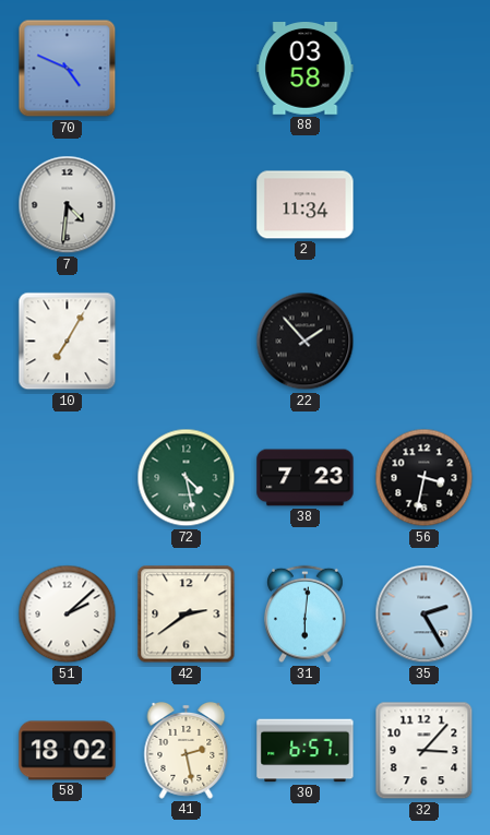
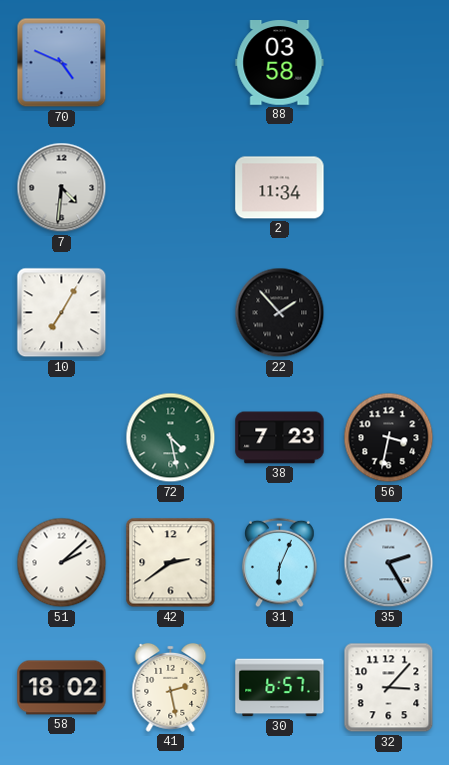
31: 6:01 -> 6:04 (280, 563)
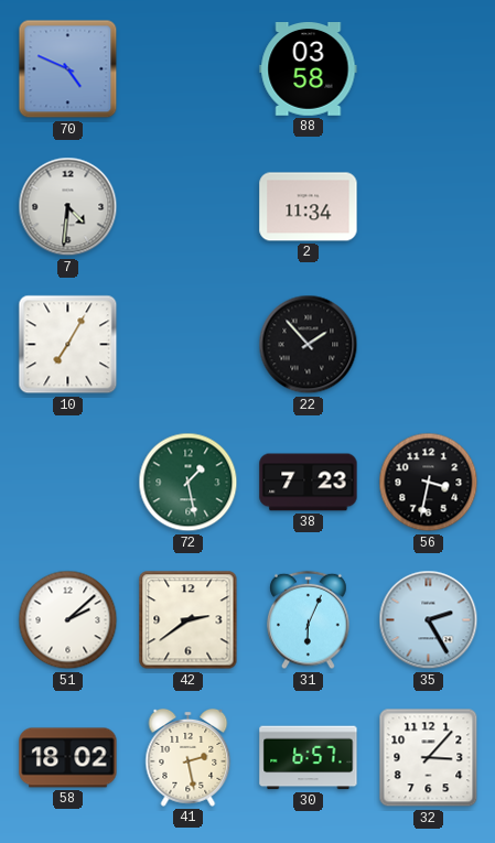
72: 4:28 -> 1:28 (189, 483)
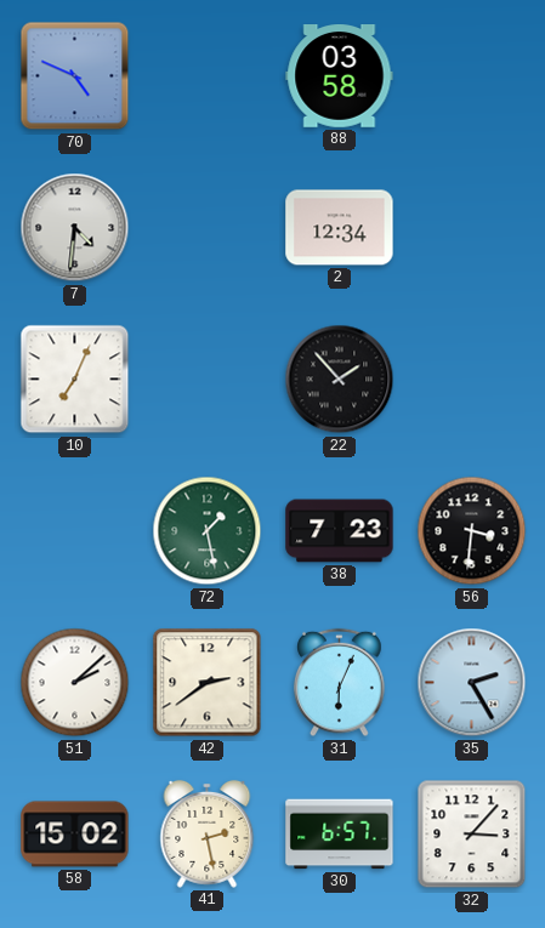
2: 11:34 -> 12:34 (340, 228)
10: 7:05 -> 7:04 (75, 380)
56: 3:32 -> 3:31 (472, 531)
58: 18:02 -> 15:02 (75, 835)
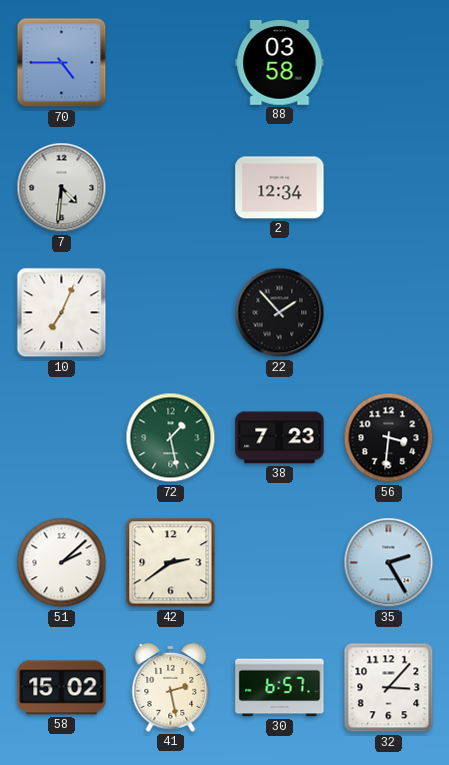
70: 4:49 -> 4:45 (62, 63)
31: 6:04 -> none (340, 683)
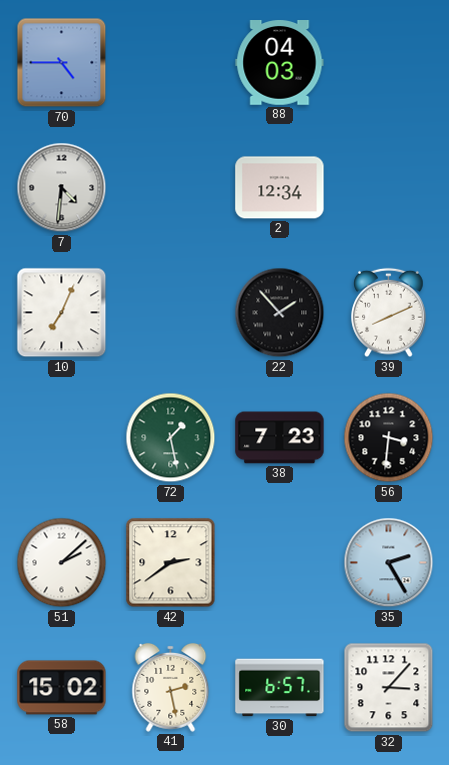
88: 03:58 -> 04:03 (280, 63)
39: none -> 8:11 (389, 313)
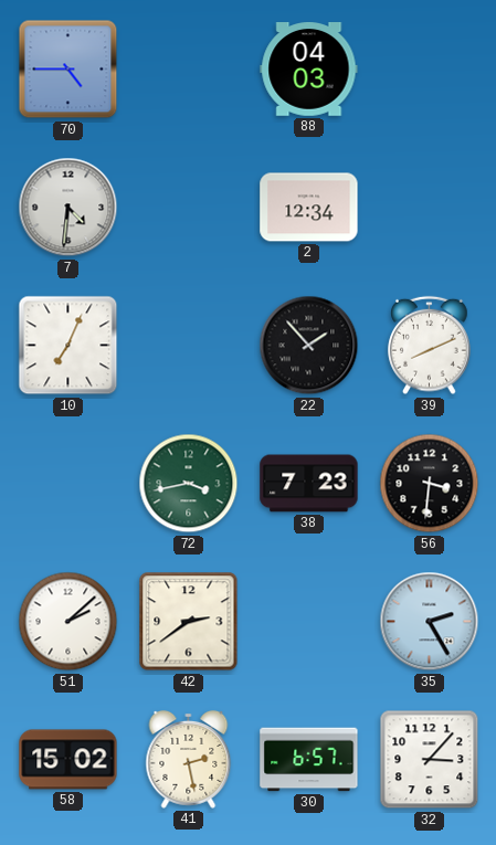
72: 1:28 -> 3:43 (189, 484)
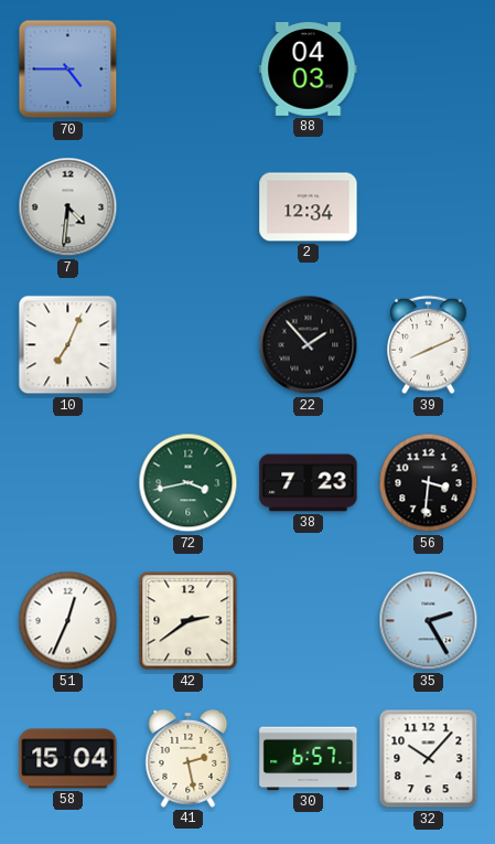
51: 2:08 -> 12:34 (68, 621)
58: 15:02 -> 15:04 (68, 759)
32: 3:07 -> 10:07 (429, 759)
